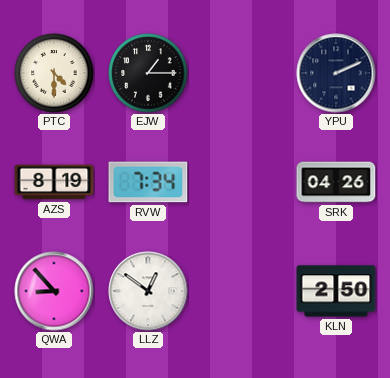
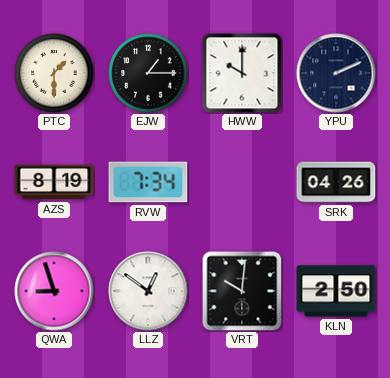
PTC: 4:30 -> 1:30 (54, 73)
HWW: none -> 10:00 (242, 73)
QWA: 8:53 -> 8:57 (54, 291)
VRT: none -> 10:01 (242, 291)
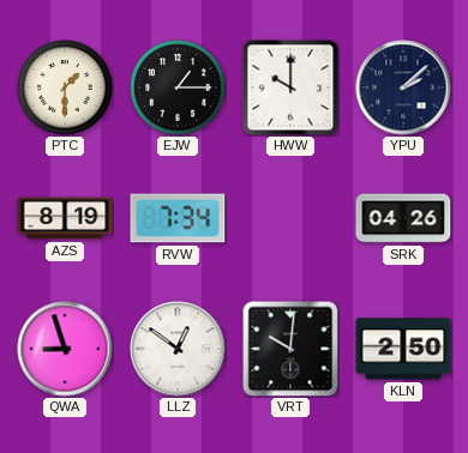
YPU: 2:11 -> 2:08 (403, 87)
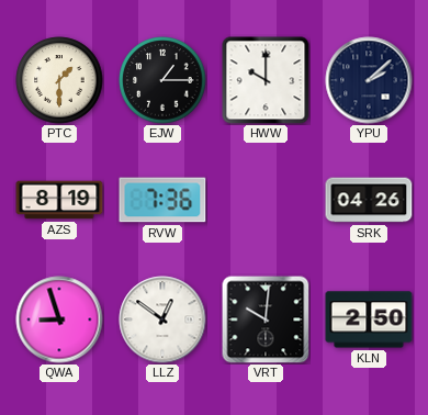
RVW: 7:34 -> 7:36 (162, 200)
